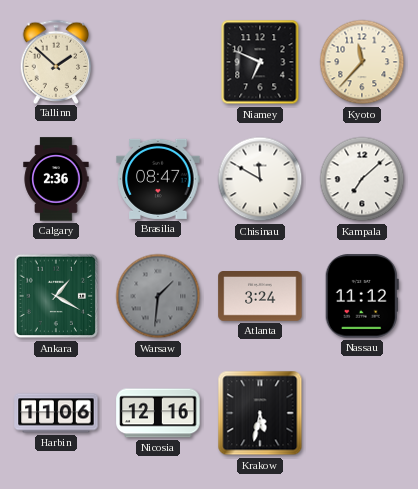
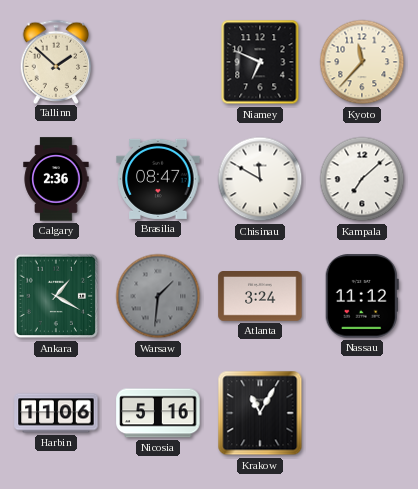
Nicosia: 12:16 -> 5:16 (158, 413)
Krakow: 5:32 -> 11:05 (260, 413)
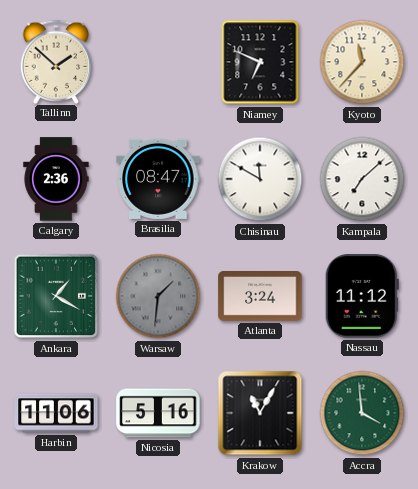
Accra: none -> 3:59 (362, 413)
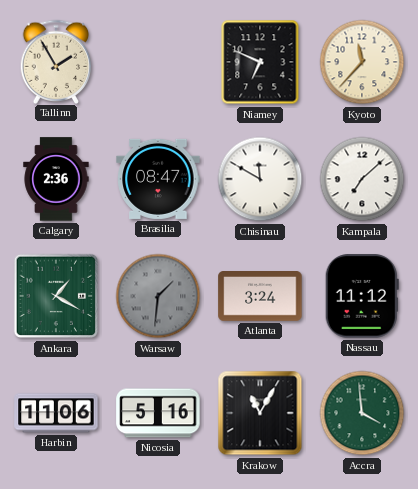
Tallinn: 1:52 -> 1:55 (56, 61)
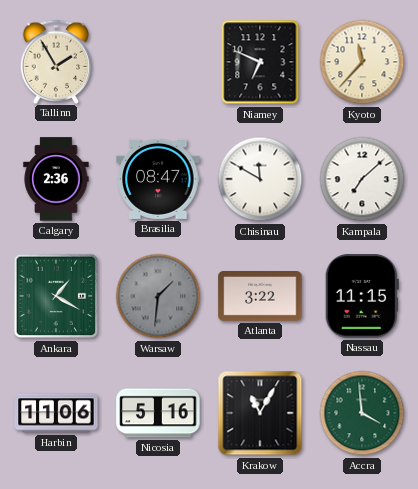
Atlanta: 3:24 -> 3:22 (260, 297)
Nassau: 11:12 -> 11:15 (362, 296)
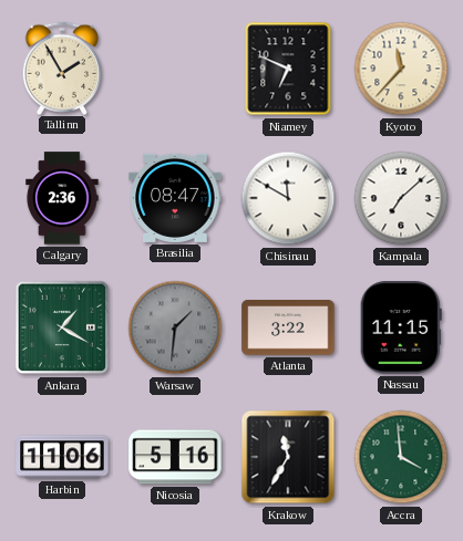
Krakow: 11:05 -> 11:35 (288, 457)
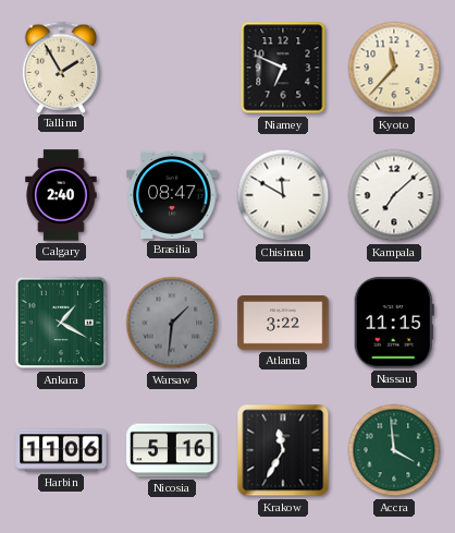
Calgary: 2:36 -> 2:40 (61, 195)
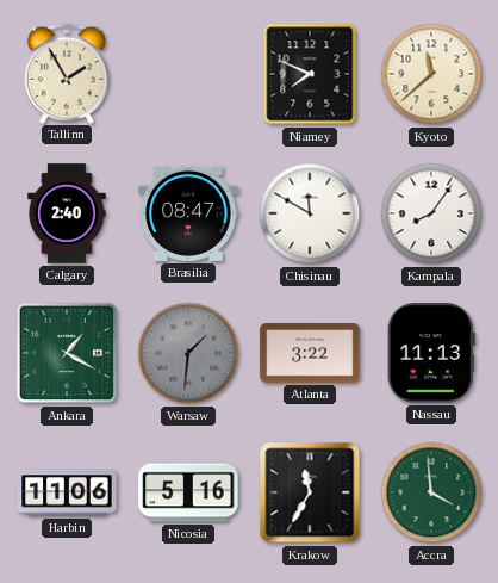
Niamey: 6:49 -> 7:49 (310, 74)
Kyoto: 11:37 -> 11:38 (431, 74)
Kampala: 7:08 -> 8:06 (431, 213)
Nassau: 11:15 -> 11:13 (431, 353)
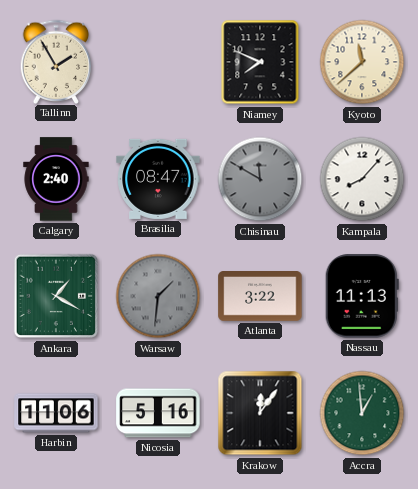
Chisinau dial: white -> grey (260, 179)
Kampala: 8:06 -> 8:07 (362, 179)
Krakow: 11:35 -> 12:06 (260, 413)
Accra: 3:59 -> 12:59 (362, 413)
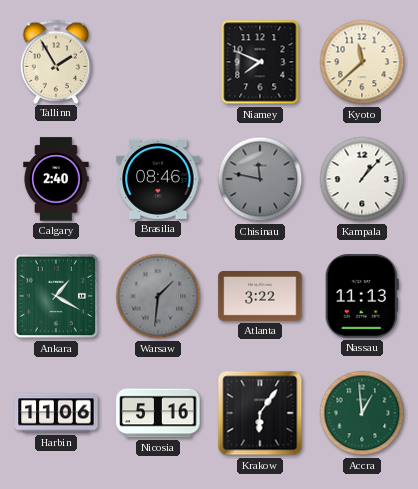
Brasilia: 08:47 -> 08:46 (158, 179)
Chisinau: 11:50 -> 11:47 (260, 179)
Kampala: 8:07 -> 1:07 (362, 179)
Krakow: 12:06 -> 6:06 (260, 413)
